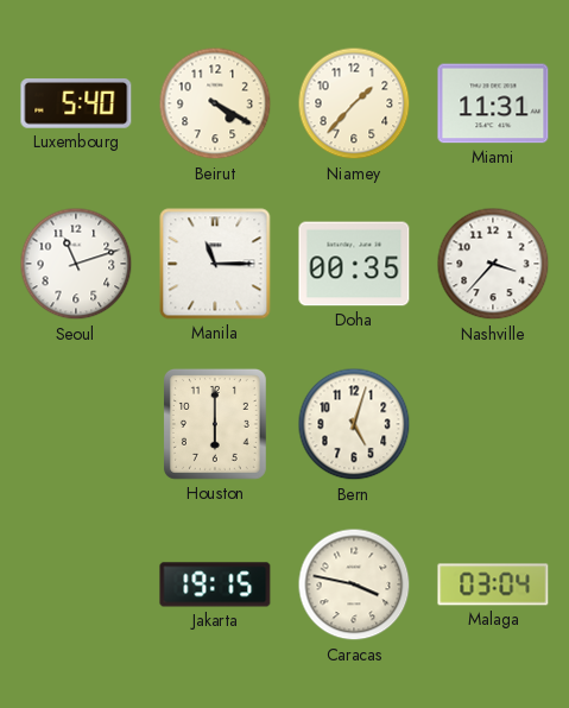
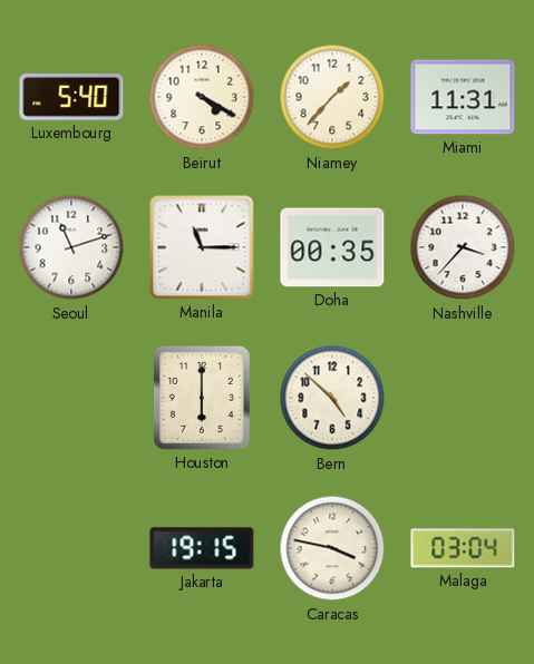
Bern: 5:03 -> 4:52 (332, 398)
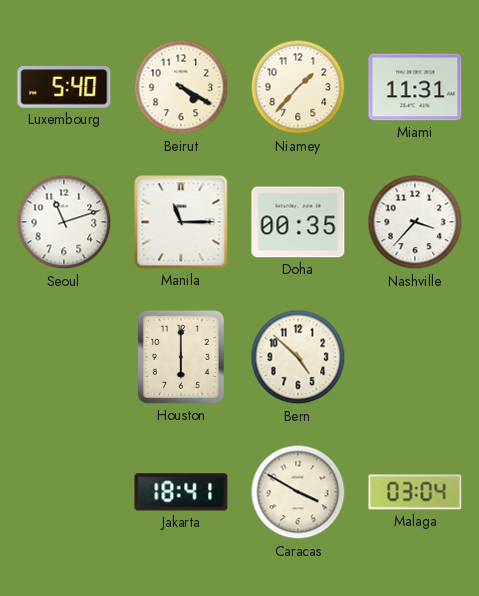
Jakarta: 19:15 -> 18:41 (181, 492)
Caracas: 3:47 -> 3:50 (298, 492)
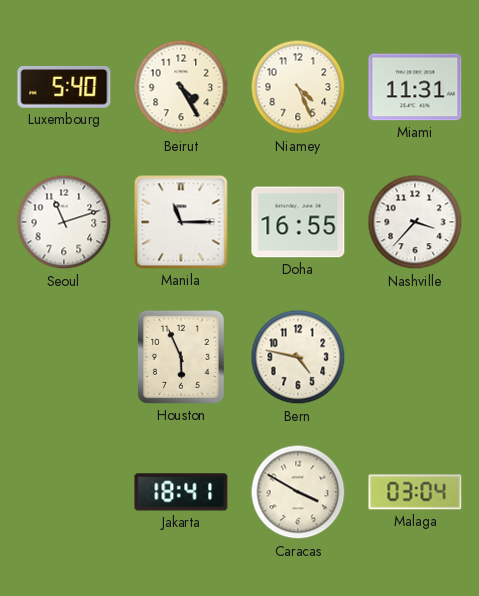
Beirut: 4:20 -> 4:25 (181, 87)
Niamey: 1:37 -> 4:26 (298, 87)
Doha: 00:35 -> 16:55 (298, 222)
Houston: 6:00 -> 5:56 (181, 357)
Bern: 4:52 -> 4:47 (298, 357)
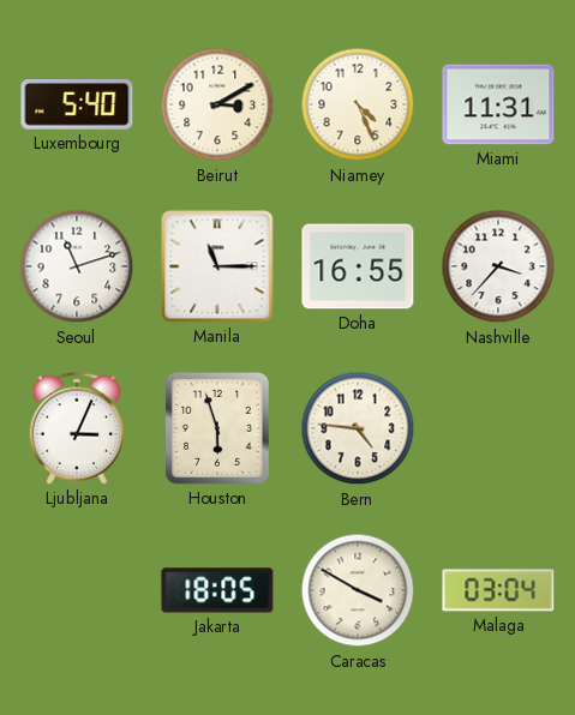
Beirut: 4:25 -> 3:10 (217, 104)
Ljubljana: none -> 3:04 (76, 428)
Houston: 5:56 -> 5:57 (217, 428)
Bern: 4:47 -> 4:46 (358, 428)
Jakarta: 18:41 -> 18:05 (217, 590)
